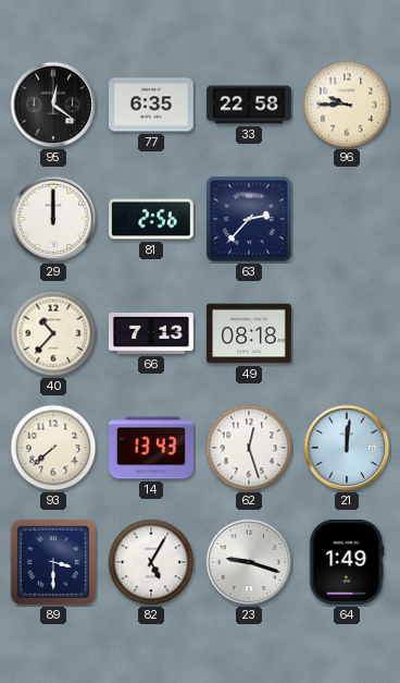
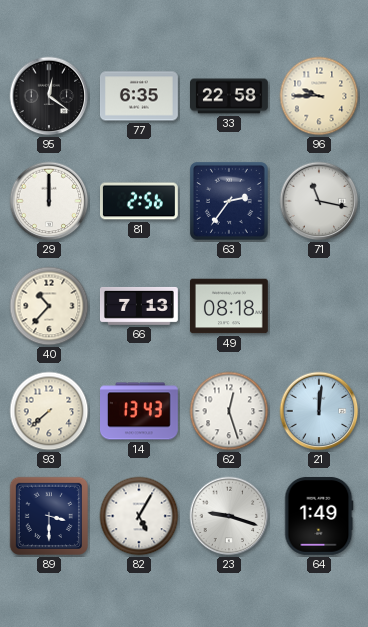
63: 2:37 -> 2:36 (229, 201)
71: none -> 11:17 (319, 201)
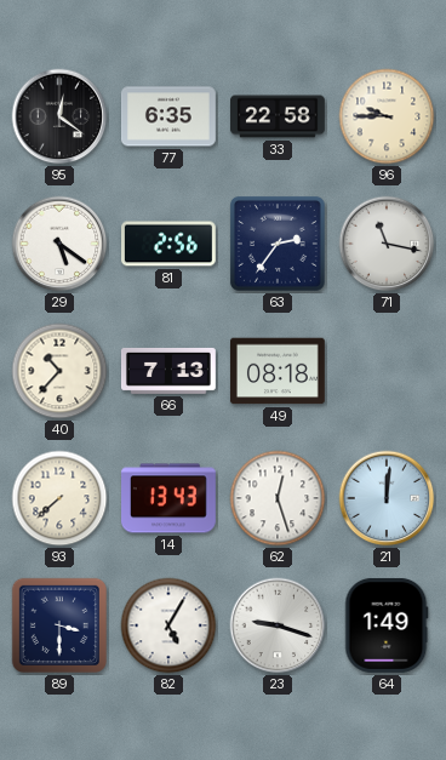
29: 12:00 -> 5:21 (59, 244)
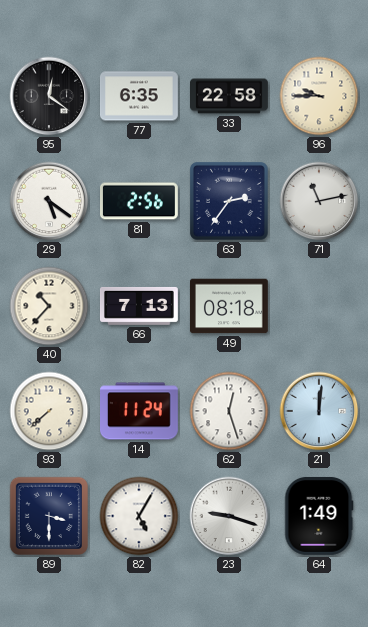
71: 11:17 -> 11:13 (319, 201)
14: 13:43 -> 11:24 (140, 411)
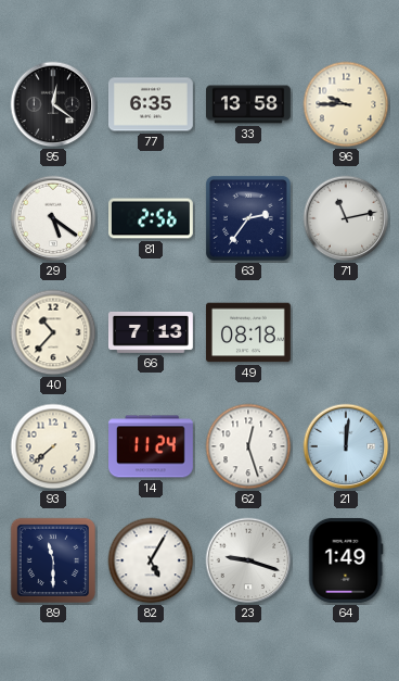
33: 22:58 -> 13:58 (249, 104)
89: 3:30 -> 11:30 (53, 560)
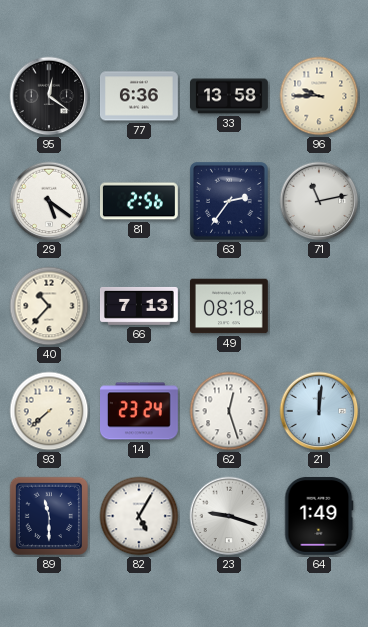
77: 6:35 -> 6:36 (139, 96)
14: 11:24 -> 23:24 (140, 411)
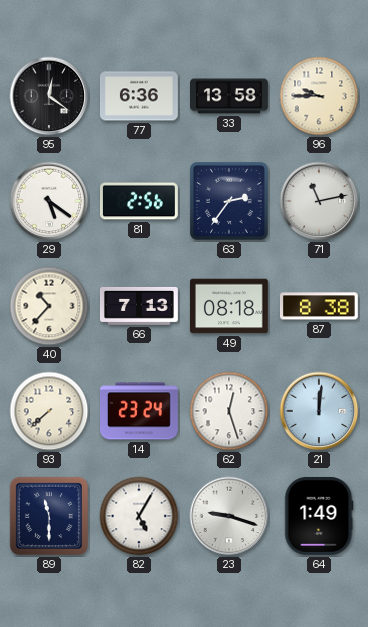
87: none -> 8:38 (319, 306)
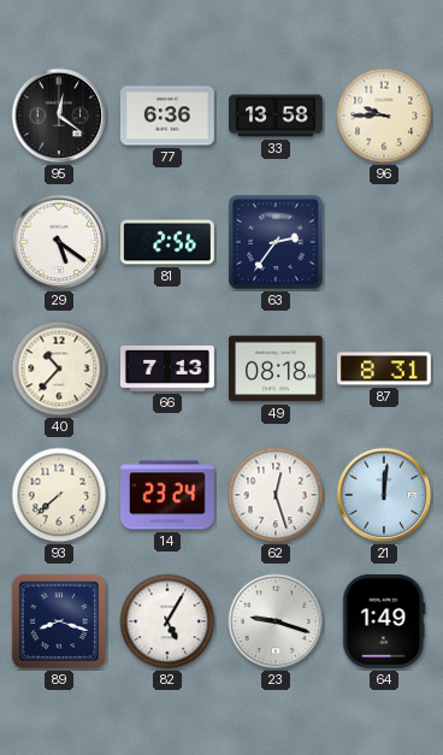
71: 11:13 -> none (319, 201)
87: 8:38 -> 8:31 (384, 368)
89: 11:30 -> 8:18 (59, 621)
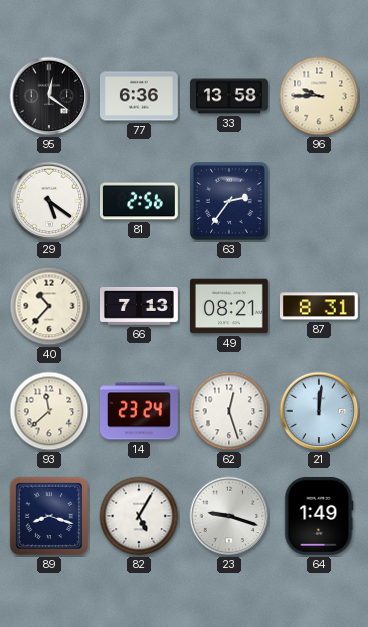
49: 08:18 -> 08:21 (229, 306)
93: 7:38 -> 11:38 (49, 411)
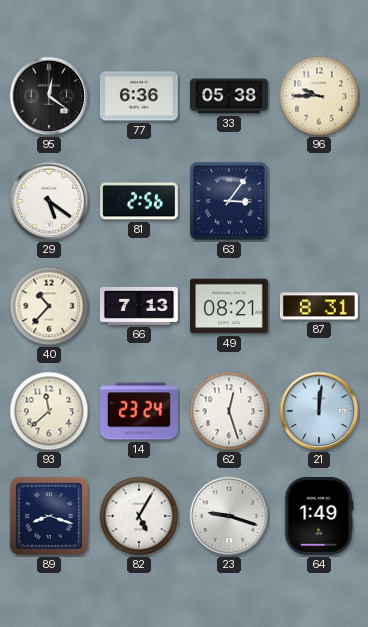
33: 13:58 -> 05:38 (230, 96)
63: 2:36 -> 3:06 (229, 201)
